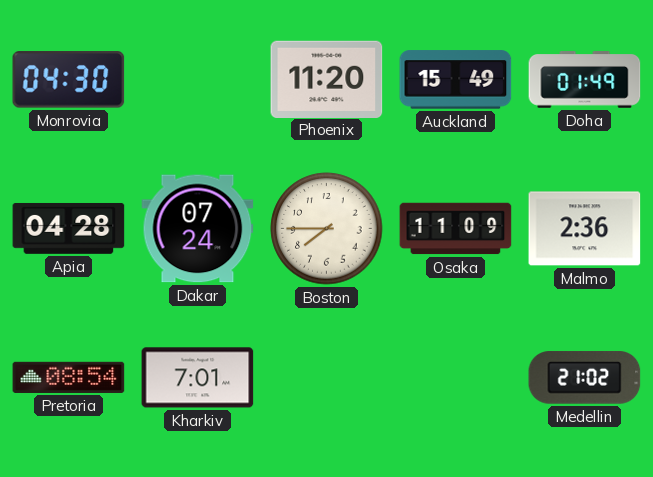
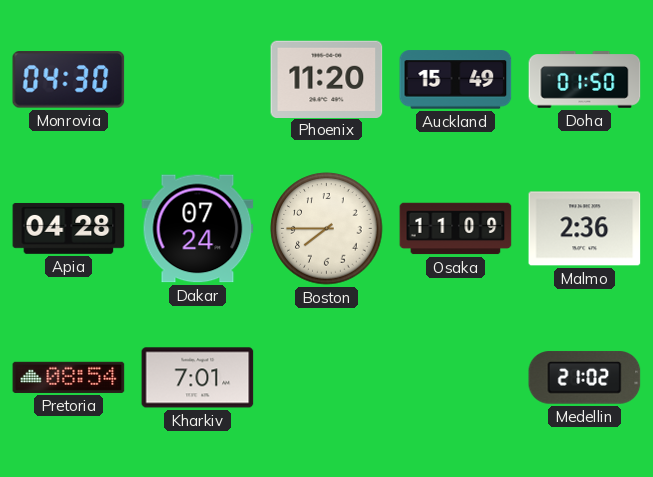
Doha: 01:49 -> 01:50 (585, 80)
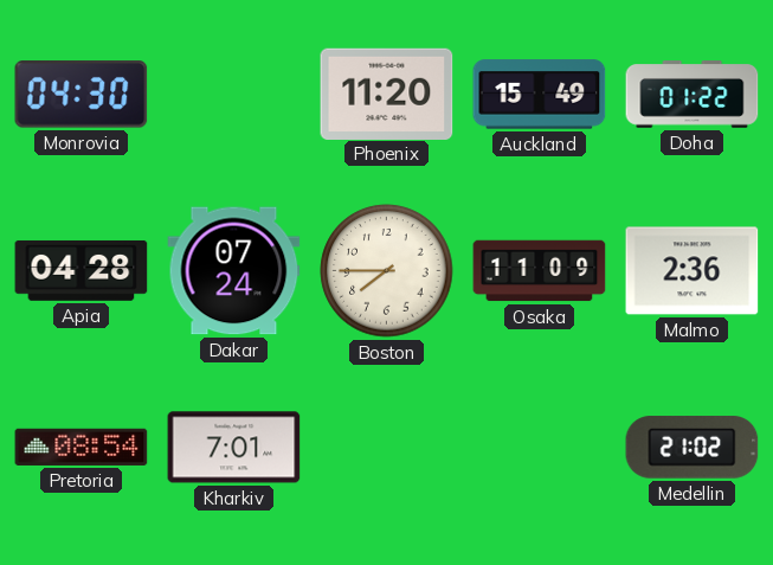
Doha: 01:50 -> 01:22 (693, 95)
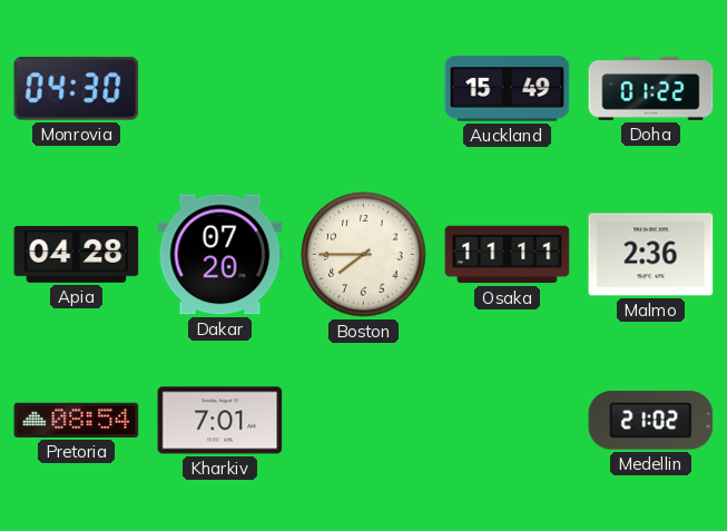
Phoenix: 11:20 -> none (387, 94)
Dakar: 07:24 -> 07:20 (220, 255)
Osaka: 11:09 -> 11:11 (508, 255)
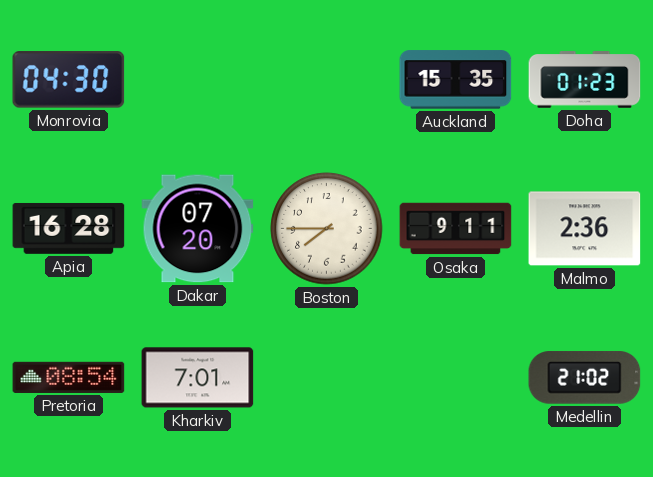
Auckland: 15:49 -> 15:35 (456, 80)
Doha: 01:22 -> 01:23 (585, 80)
Apia: 04:28 -> 16:28 (69, 228)
Osaka: 11:11 -> 9:11 (456, 229)
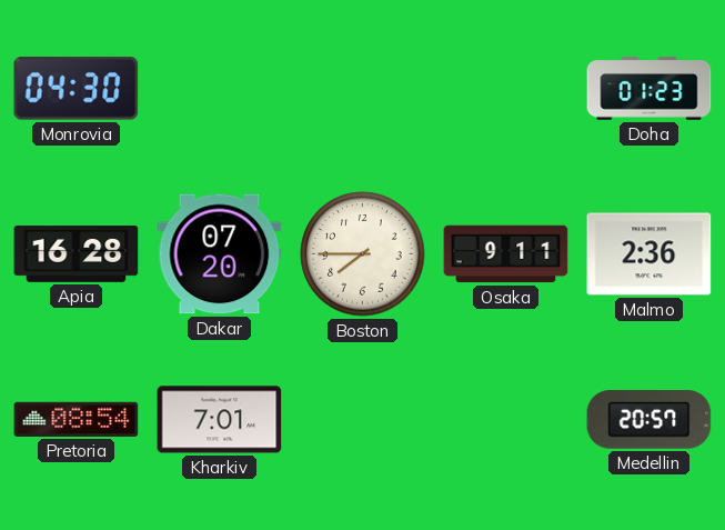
Auckland: 15:35 -> none (456, 80)
Medellin: 21:02 -> 20:57 (650, 420)
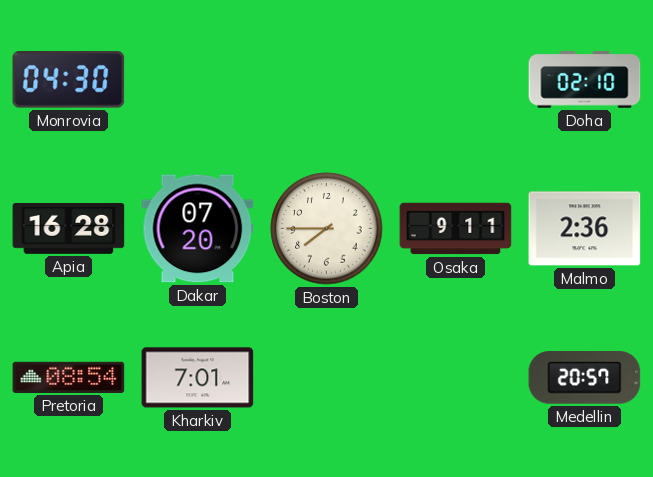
Doha: 01:23 -> 02:10 (585, 80)
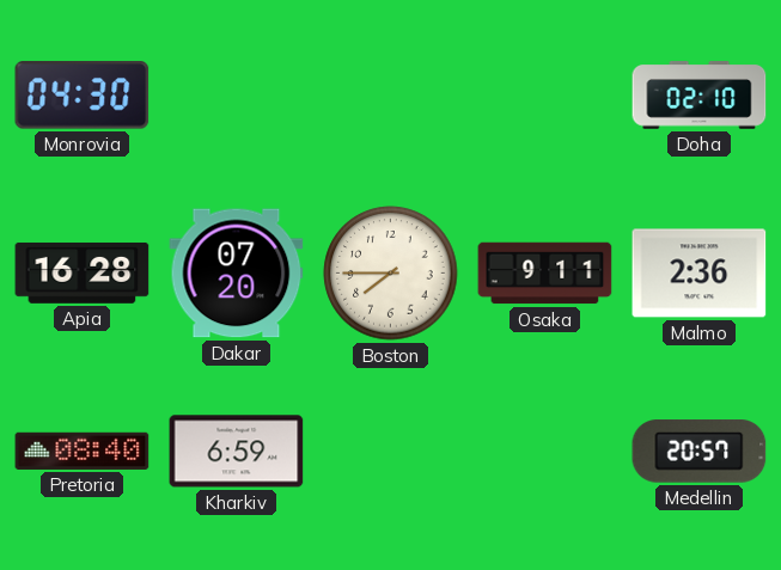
Pretoria: 08:54 -> 08:40 (83, 451)
Kharkiv: 7:01 -> 6:59 (237, 452)
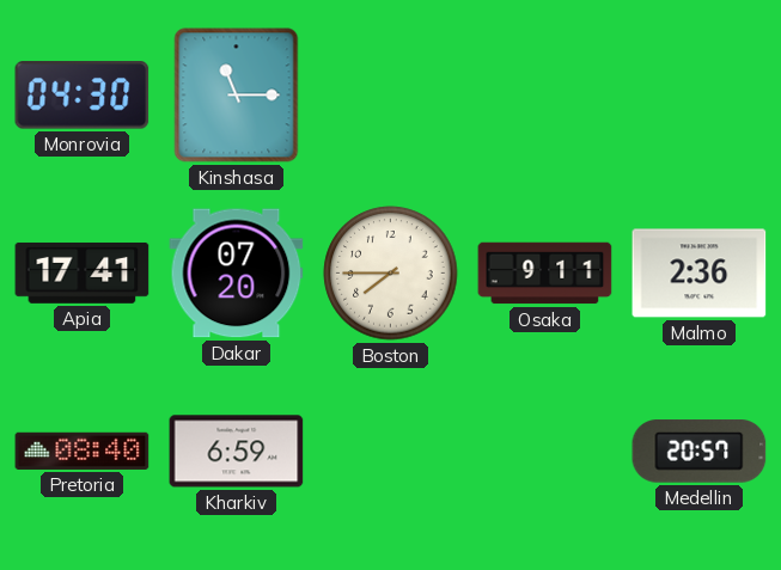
Kinshasa: none -> 11:15 (237, 96)
Doha: 02:10 -> none (700, 96)
Apia: 16:28 -> 17:41 (83, 272)
